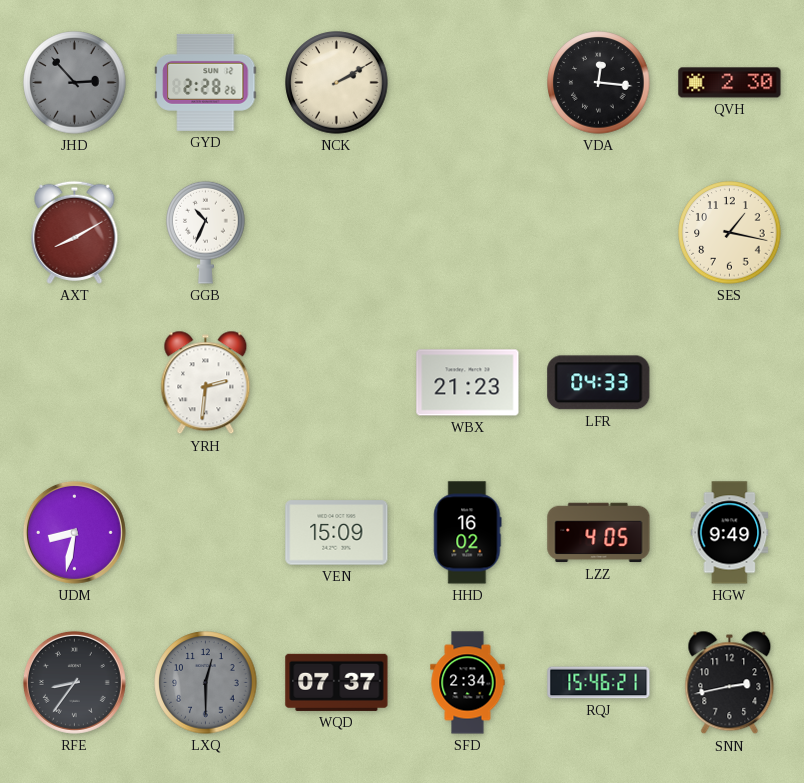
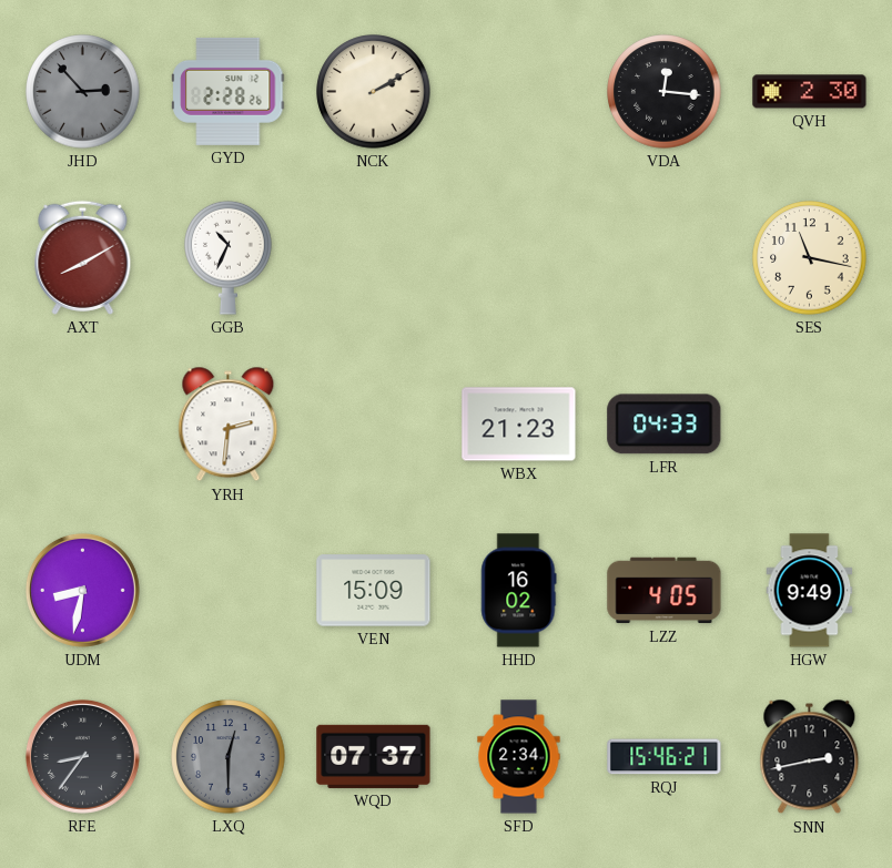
SES: 1:17 -> 11:17 (810, 258)
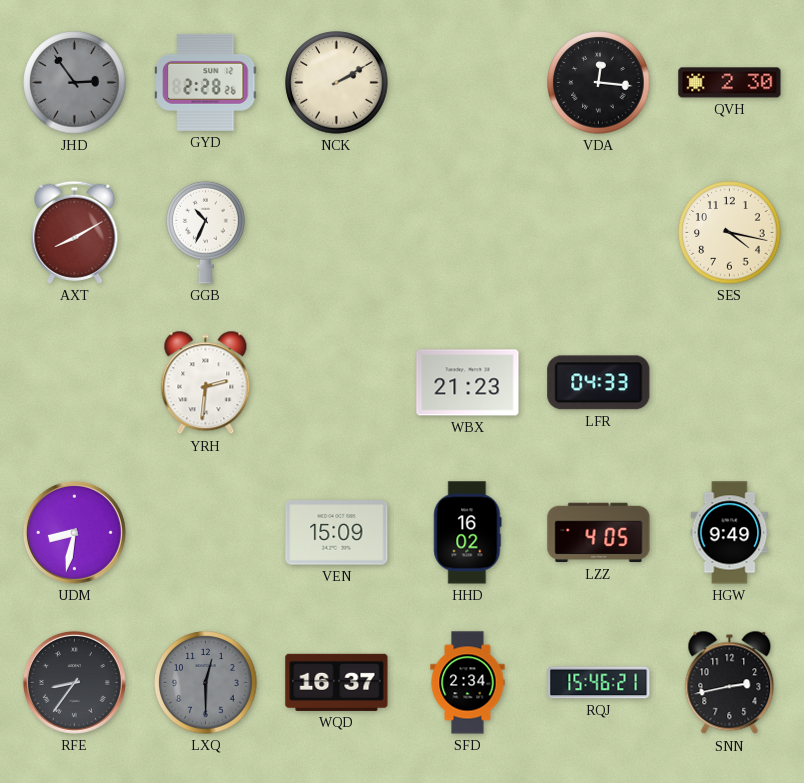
JHD: 2:53 -> 2:54 (75, 83)
SES: 11:17 -> 4:17 (730, 233)
WQD: 07:37 -> 16:37 (337, 682)
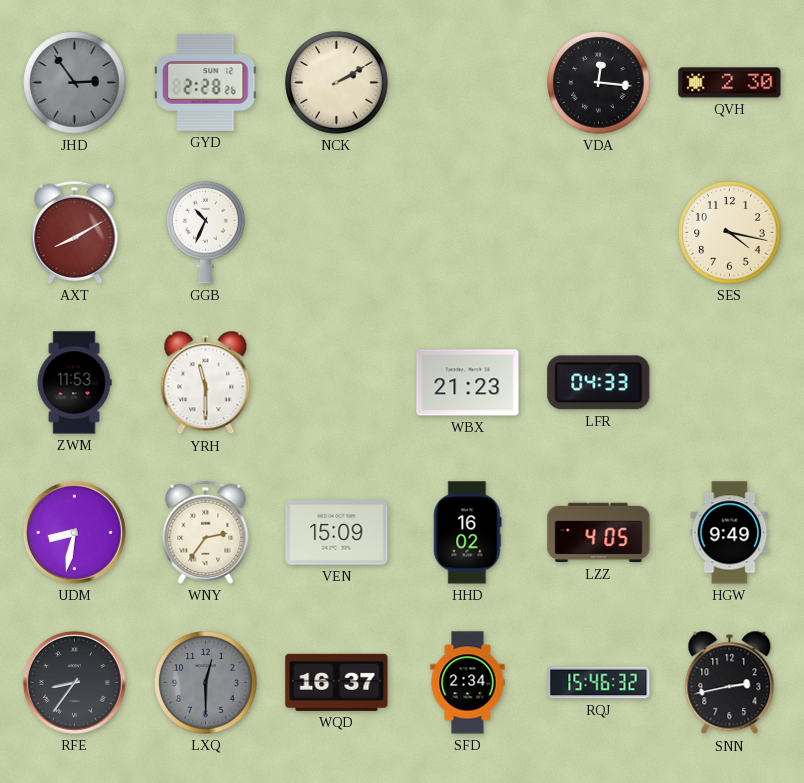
ZWM: none -> 11:53 (74, 383)
YRH: 2:31 -> 11:30 (206, 383)
WNY: none -> 2:36 (206, 532)
RQJ: 15:46:21 -> 15:46:32 (599, 683)
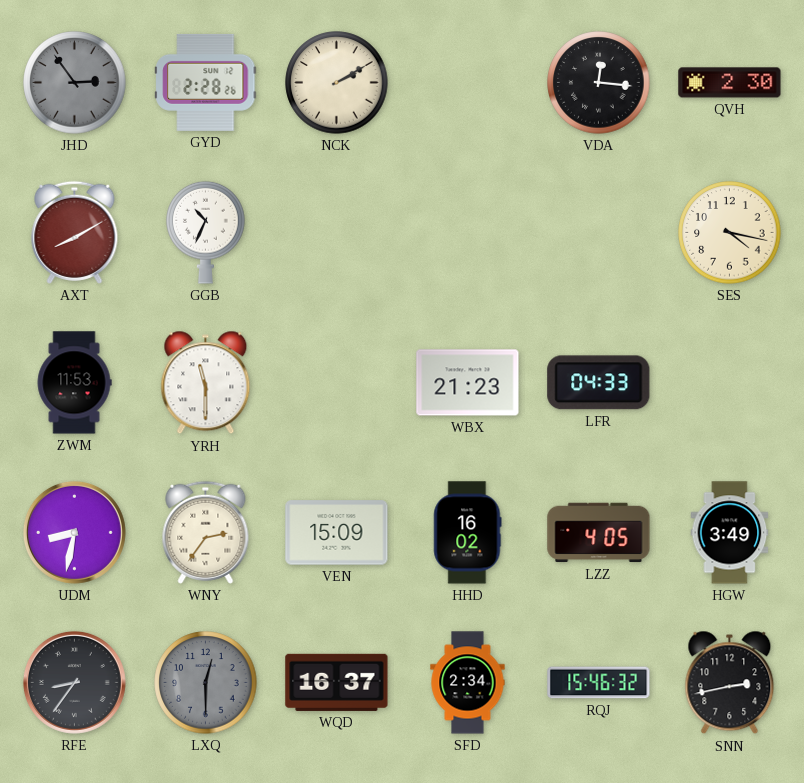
HGW: 9:49 -> 3:49 (730, 533)
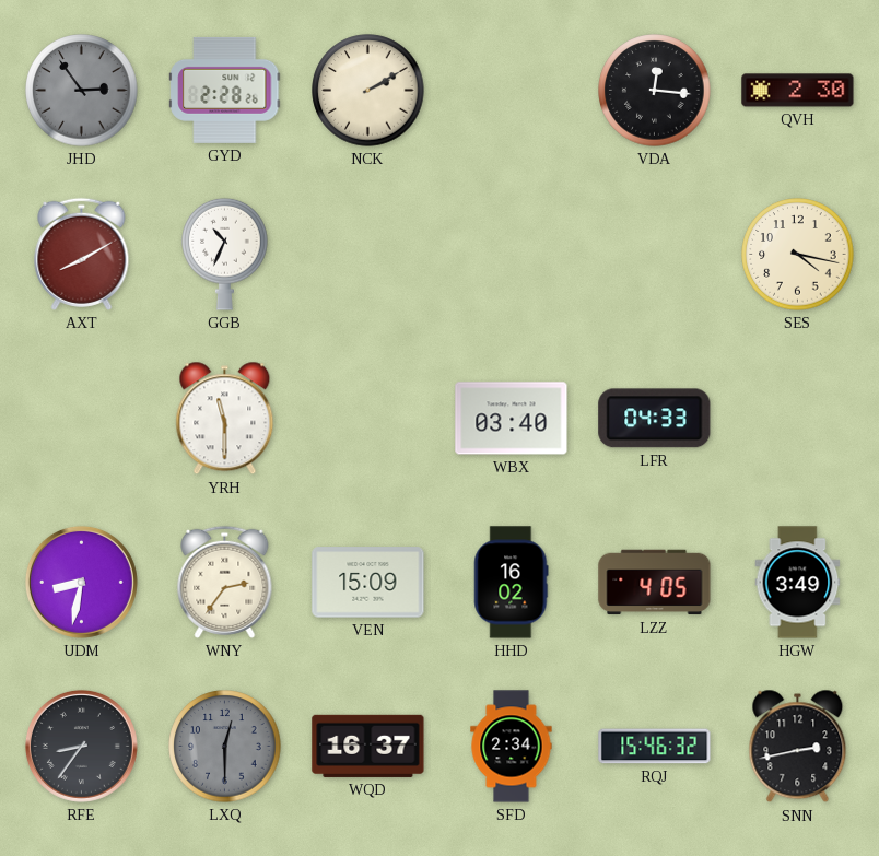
ZWM: 11:53 -> none (74, 383)
WBX: 21:23 -> 03:40 (512, 419)
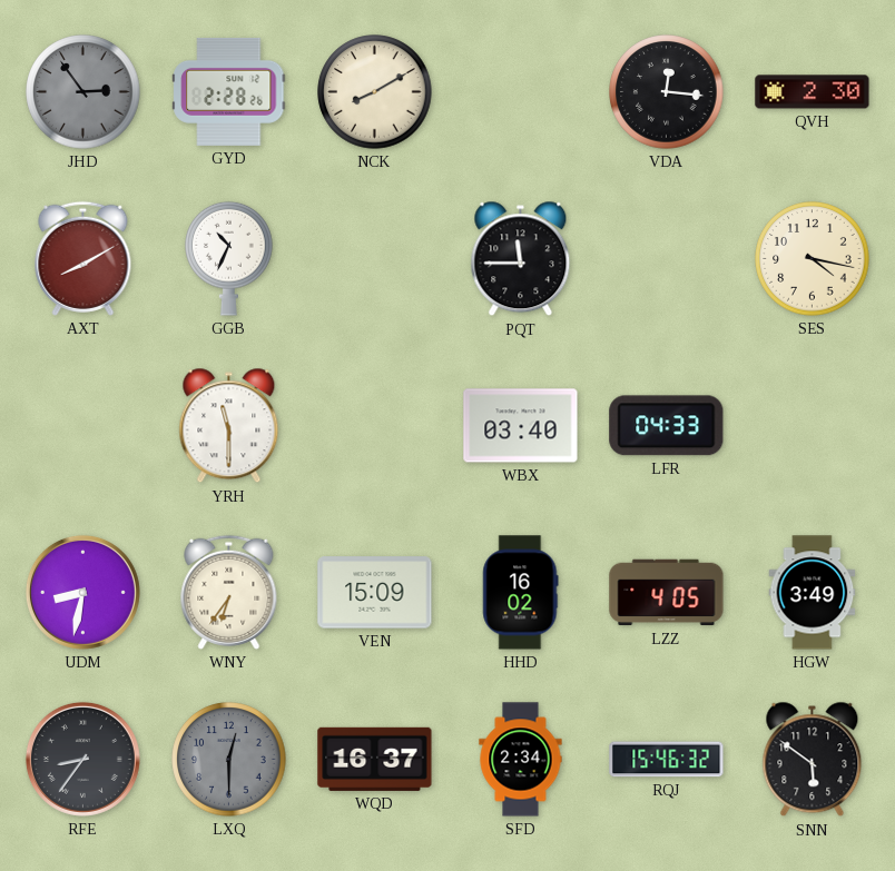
NCK: 2:10 -> 8:10 (375, 92)
PQT: none -> 11:45 (521, 259)
WNY: 2:36 -> 6:36 (229, 592)
SNN: 2:43 -> 5:51 (813, 760)
